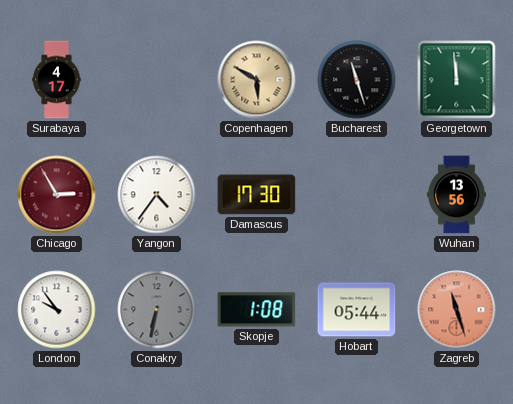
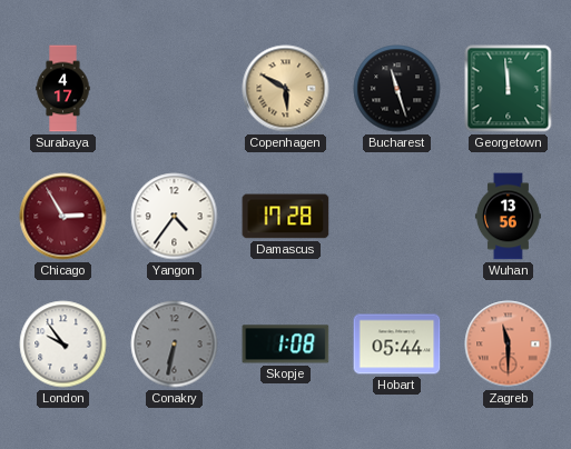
Damascus: 17:30 -> 17:28 (286, 217)
Zagreb: 11:27 -> 11:30 (509, 345)
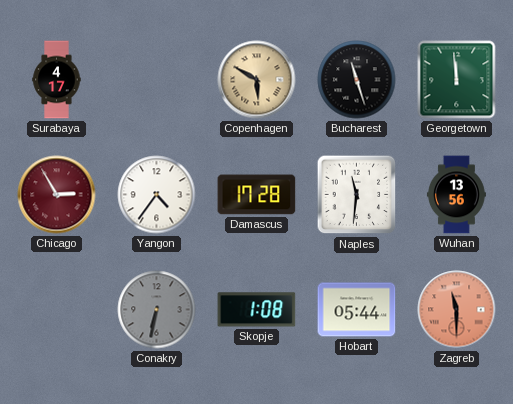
Naples: none -> 11:31 (357, 195)
London: 9:54 -> none (63, 345)
